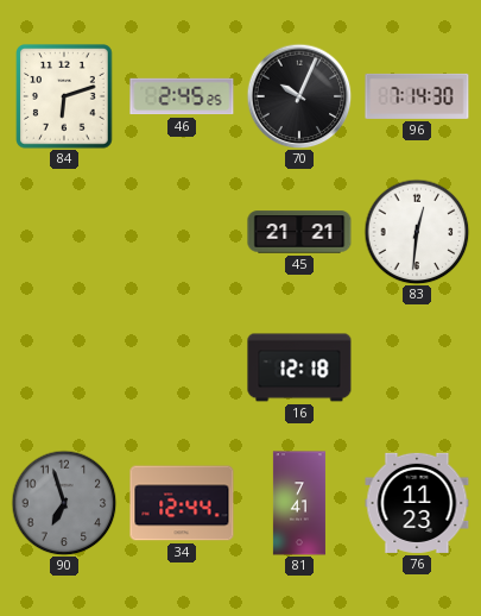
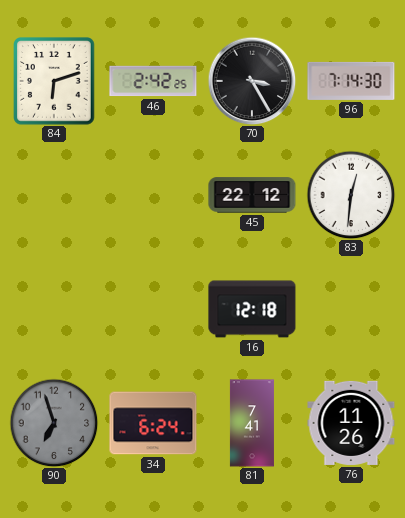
46: 2:45 -> 2:42 (153, 81)
70: 10:04 -> 3:25 (252, 81)
45: 21:21 -> 22:12 (252, 195)
34: 12:44 -> 6:24 (153, 423)
76: 11:23 -> 11:26 (351, 423)
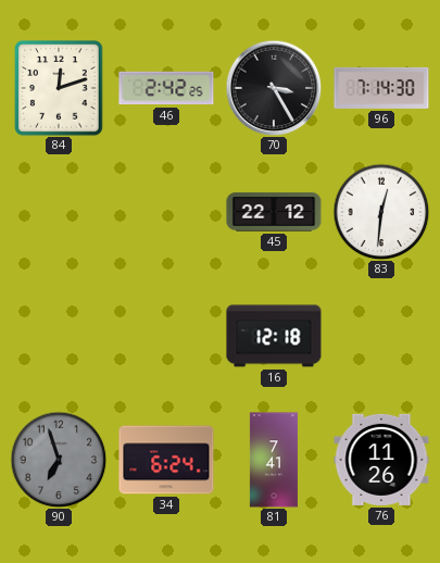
84: 6:12 -> 12:12 (59, 88)
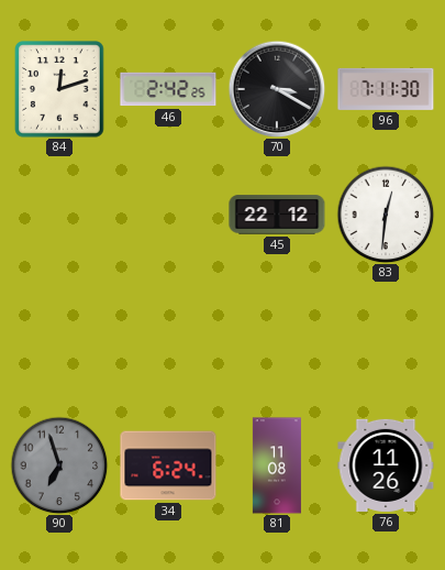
70: 3:25 -> 3:20 (277, 89)
96: 7:14 -> 7:11 (386, 89)
16: 12:18 -> none (274, 336)
81: 7:41 -> 11:08 (277, 465)
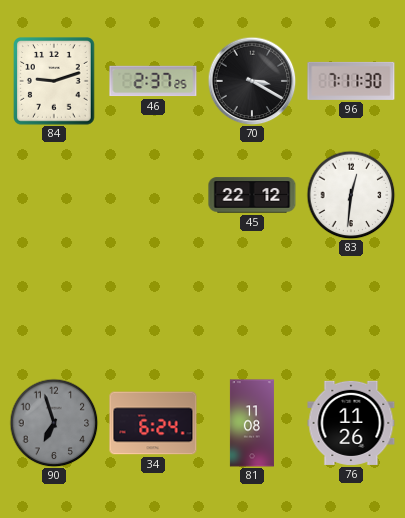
84: 12:12 -> 9:12 (54, 81)
46: 2:42 -> 2:37 (153, 81)
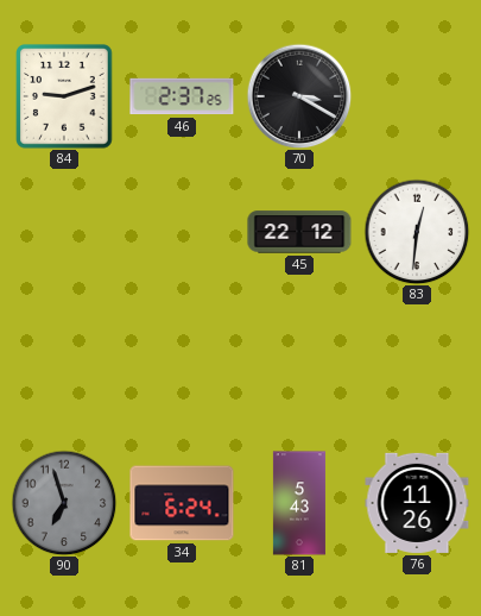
96: 7:11 -> none (351, 81)
81: 11:08 -> 5:43 (299, 503)
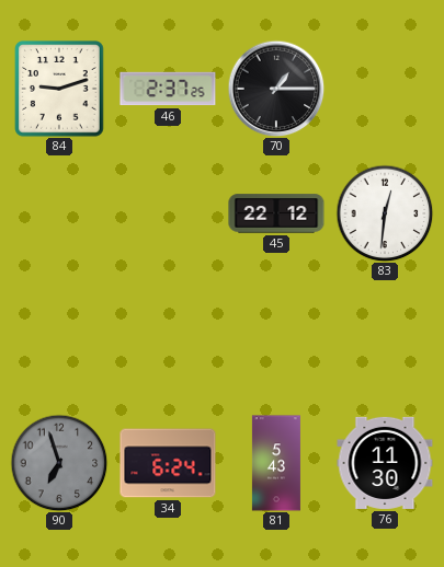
70: 3:20 -> 1:15 (276, 89)
76: 11:26 -> 11:30 (385, 463)
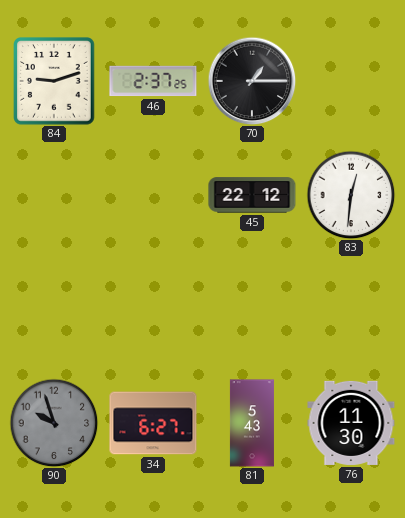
90: 6:57 -> 9:57 (54, 423)
34: 6:24 -> 6:27 (153, 423)
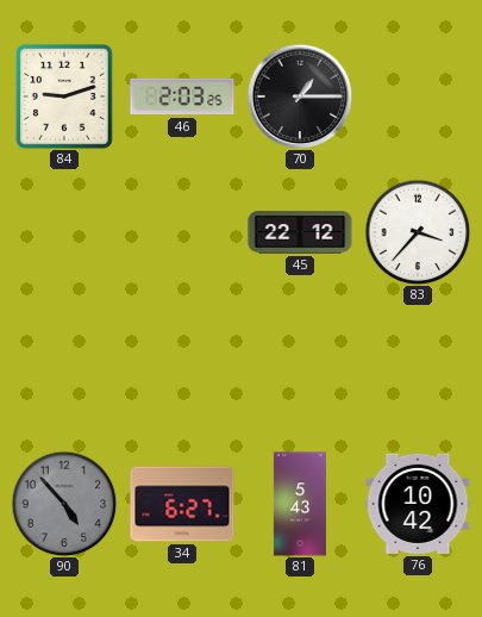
46: 2:37 -> 2:03 (182, 96)
83: 12:31 -> 3:37 (418, 232)
90: 9:57 -> 4:53 (64, 504)
76: 11:30 -> 10:42 (418, 504)
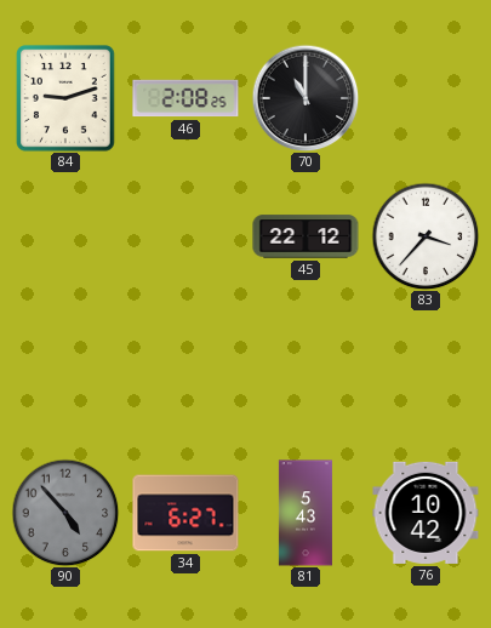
46: 2:03 -> 2:08 (185, 98)
70: 1:15 -> 11:00 (306, 98)
